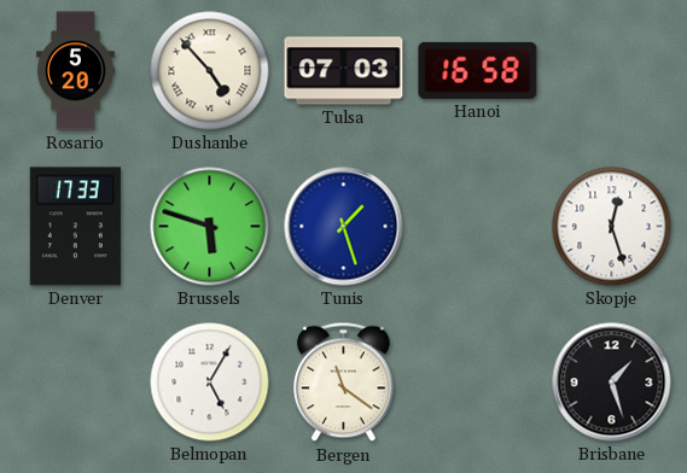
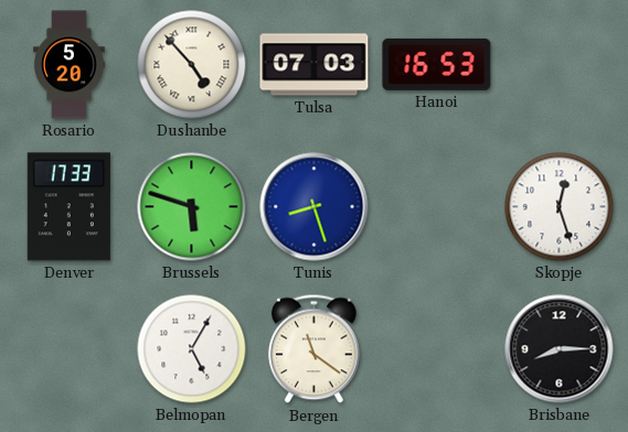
Hanoi: 16:58 -> 16:53 (437, 64)
Tunis: 1:27 -> 8:27 (315, 207)
Brisbane: 1:27 -> 8:15 (560, 349)
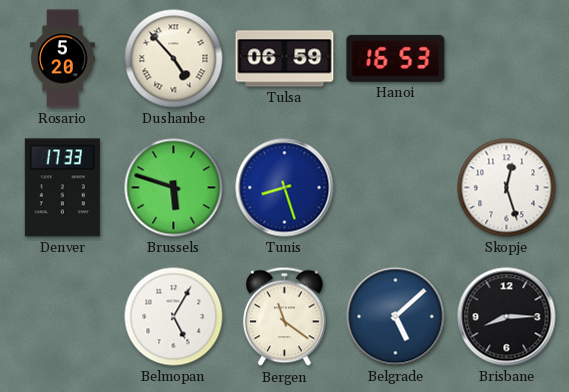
Tulsa: 07:03 -> 06:59 (285, 59)
Belgrade: none -> 5:08 (396, 317)
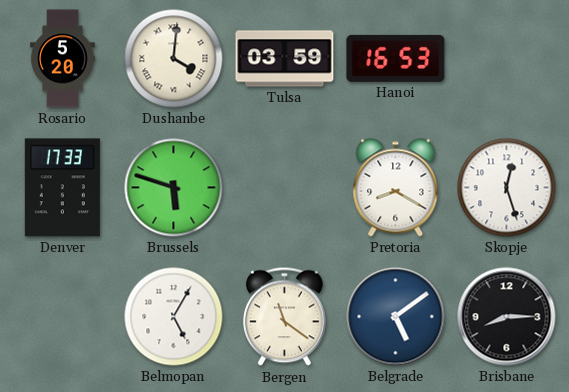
Dushanbe: 4:53 -> 4:01 (174, 59)
Tulsa: 06:59 -> 03:59 (285, 59)
Tunis: 8:27 -> none (285, 188)
Pretoria: none -> 8:20 (396, 188)
Belgrade: 5:08 -> 5:09 (396, 317)
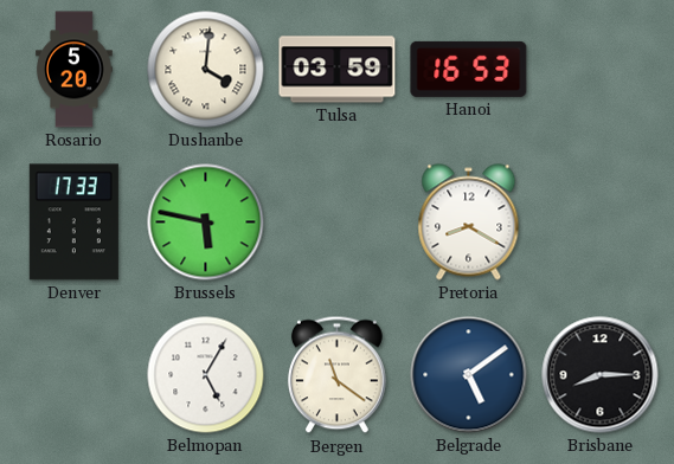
Brussels: 5:48 -> 5:47 (206, 223)
Skopje: 12:27 -> none (507, 188)
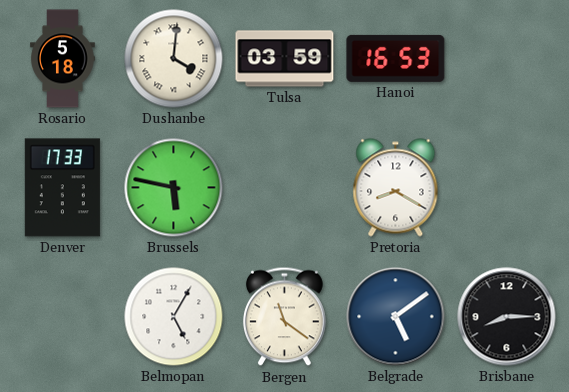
Rosario: 5:20 -> 5:18 (63, 59)
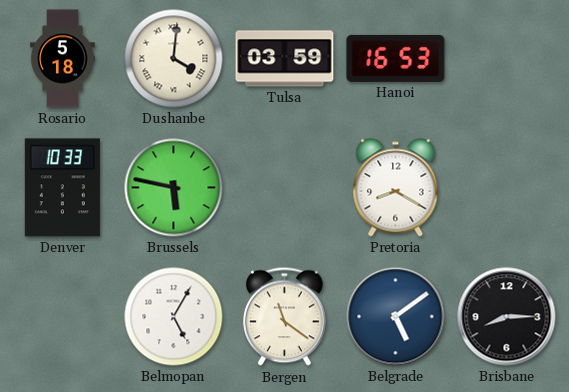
Denver: 17:33 -> 10:33 (62, 188)
